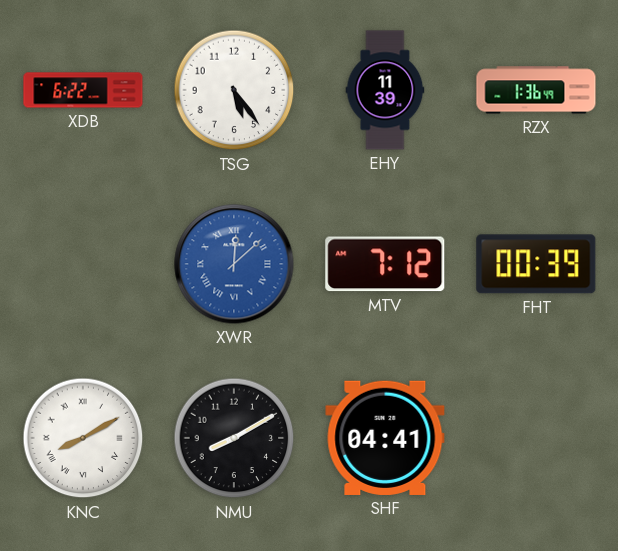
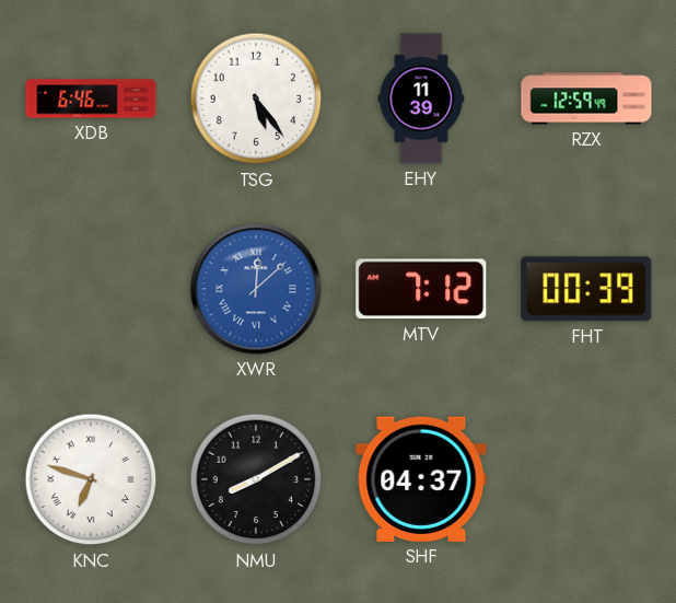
XDB: 6:22 -> 6:46 (91, 98)
RZX: 1:36 -> 12:59 (586, 98)
KNC: 8:10 -> 6:48 (91, 479)
SHF: 04:41 -> 04:37 (421, 479)
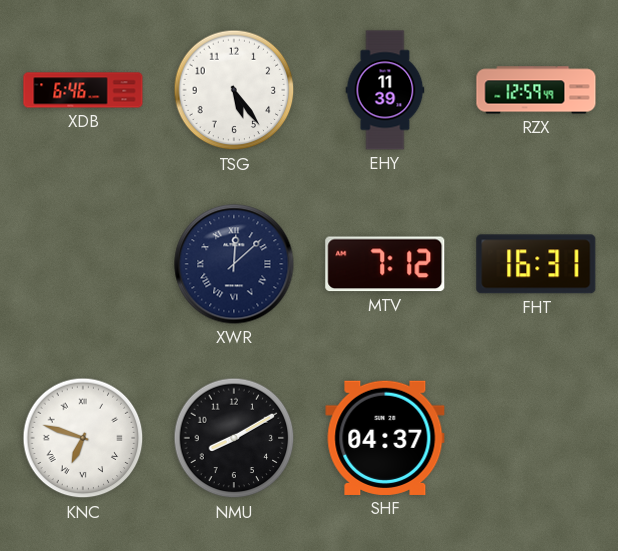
XWR dial: blue -> navy (234, 264)
FHT: 00:39 -> 16:31 (536, 264)
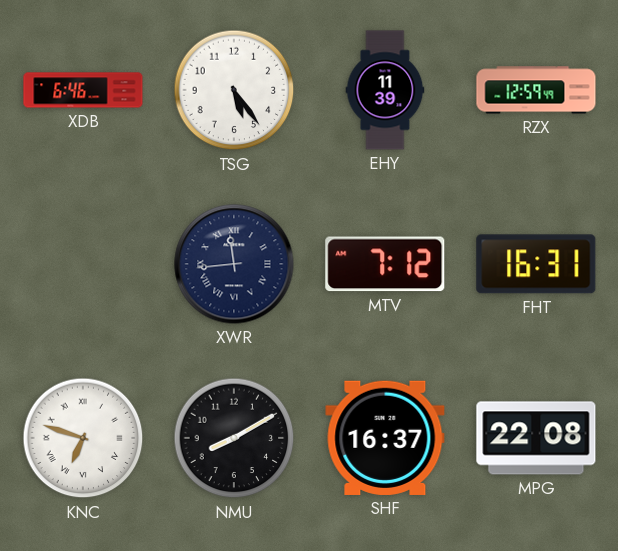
XWR: 12:08 -> 11:44 (234, 264)
SHF: 04:37 -> 16:37 (385, 438)
MPG: none -> 22:08 (536, 438)
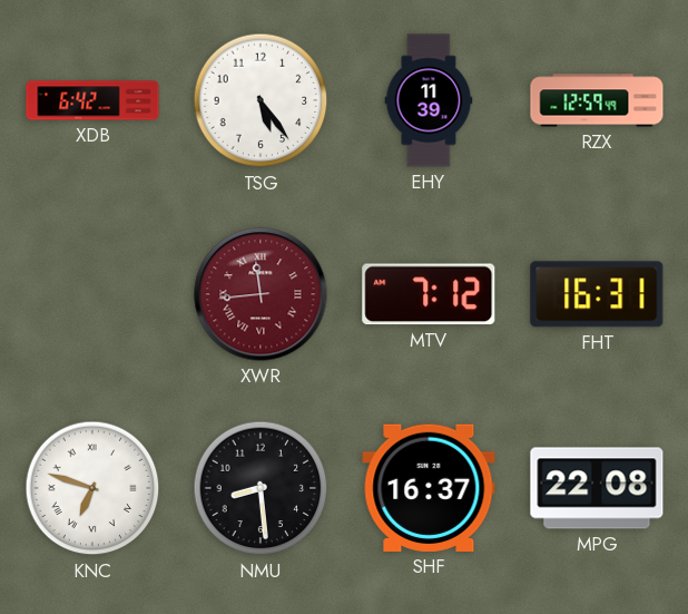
XDB: 6:46 -> 6:42 (92, 100)
XWR dial: navy -> burgundy (261, 294)
NMU: 8:10 -> 8:29 (261, 488)
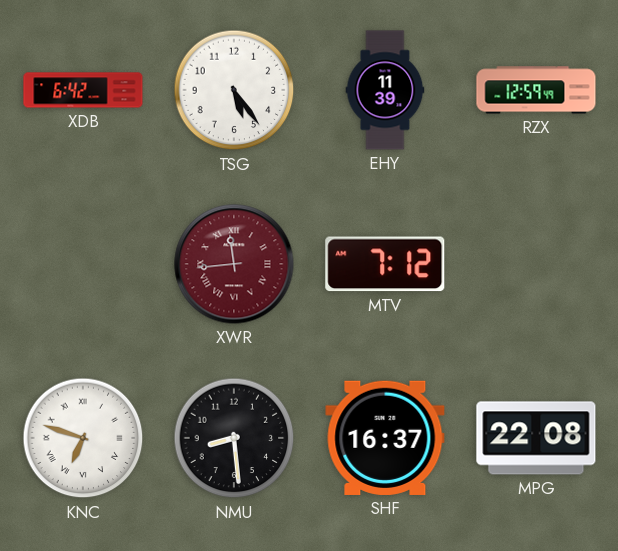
FHT: 16:31 -> none (597, 294)
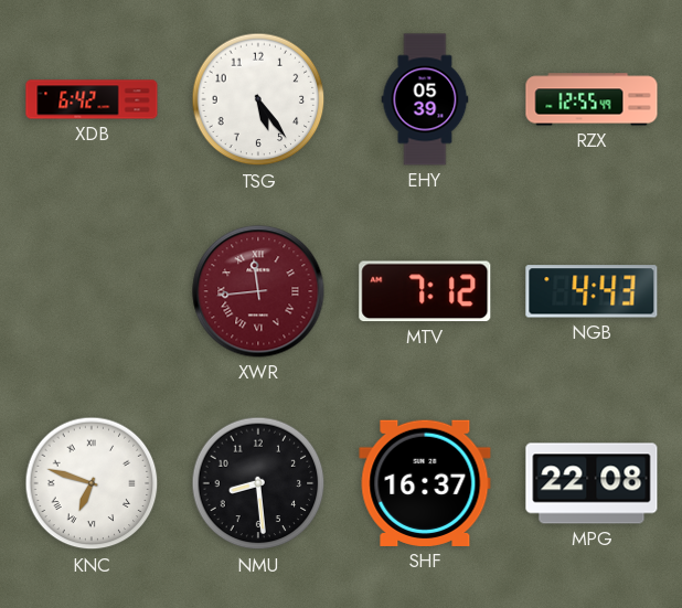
EHY: 11:39 -> 05:39 (425, 99)
RZX: 12:59 -> 12:55 (592, 99)
NGB: none -> 4:43 (592, 291)
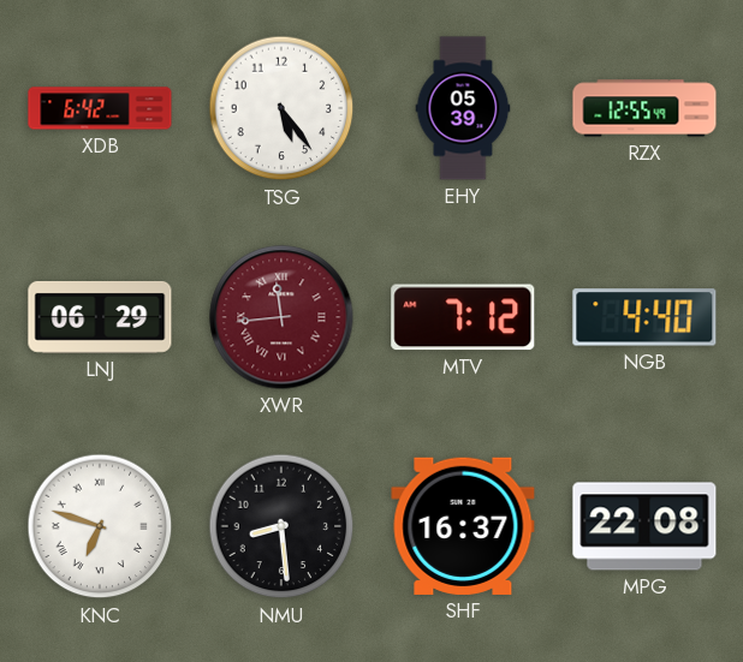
LNJ: none -> 06:29 (100, 317)
NGB: 4:43 -> 4:40 (644, 317)
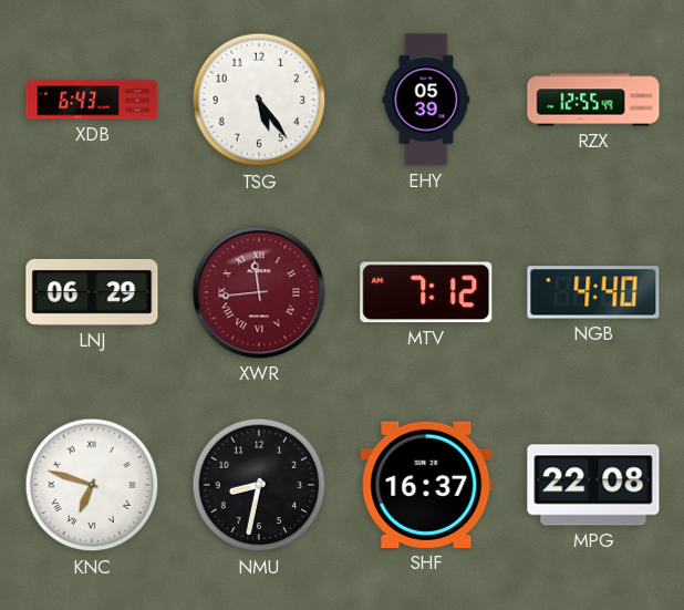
XDB: 6:42 -> 6:43 (92, 100)
NMU: 8:29 -> 8:32 (259, 485)
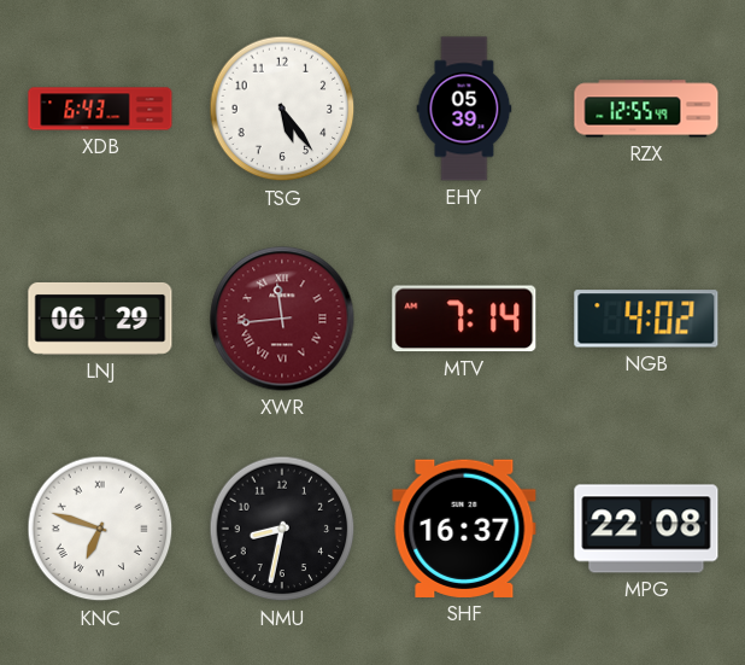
MTV: 7:12 -> 7:14 (464, 319)
NGB: 4:40 -> 4:02 (646, 319)
